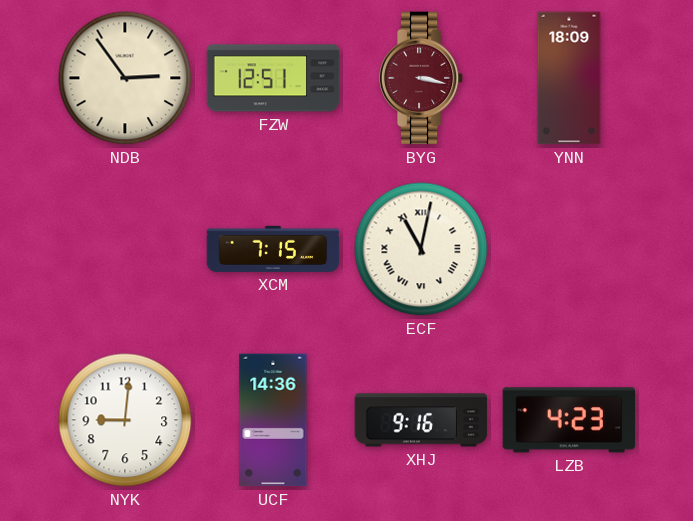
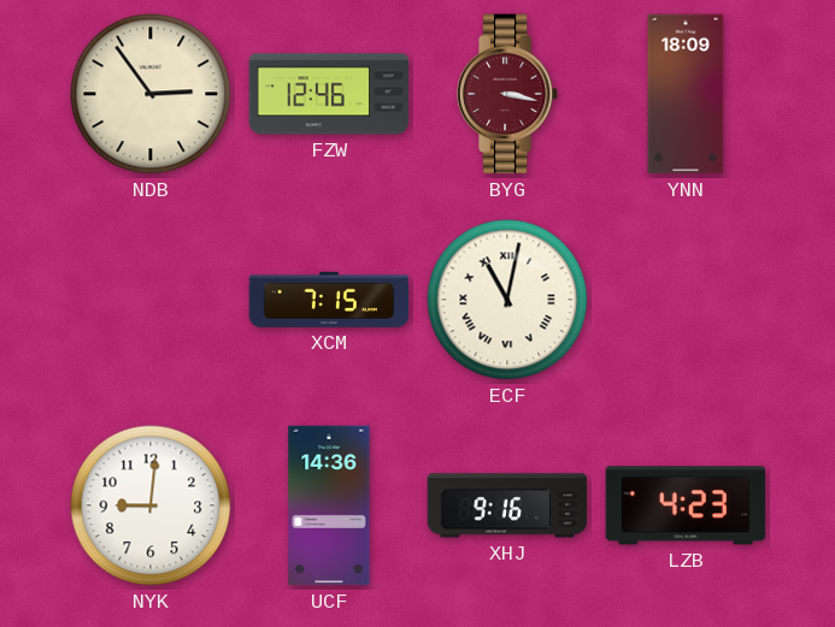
FZW: 12:51 -> 12:46 (329, 94)
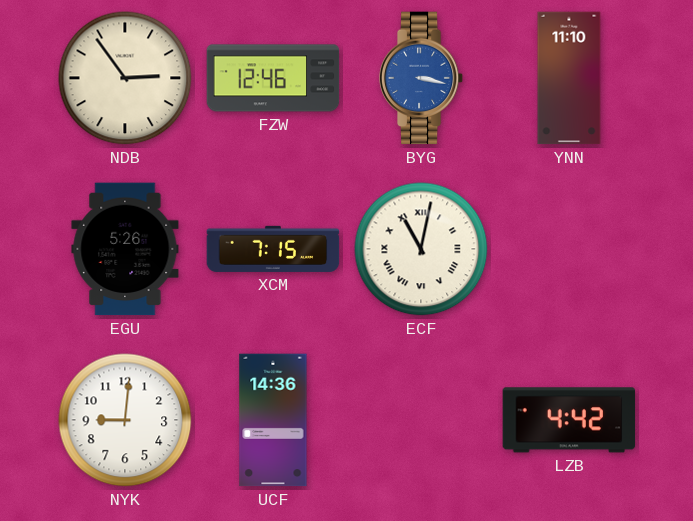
BYG dial: burgundy -> blue (421, 78)
YNN: 18:09 -> 11:10 (569, 78)
EGU: none -> 5:26 (125, 249)
XHJ: 9:16 -> none (507, 505)
LZB: 4:23 -> 4:42 (569, 420)
